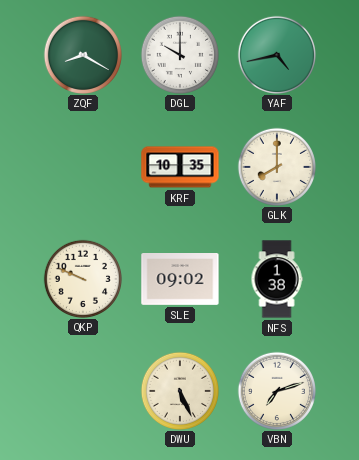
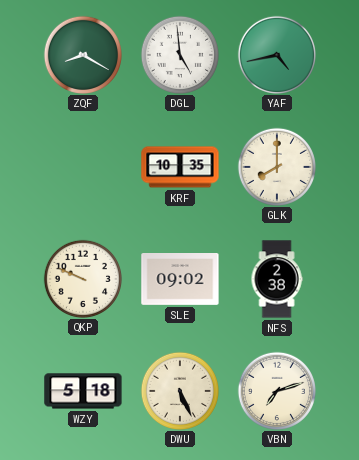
DGL: 10:00 -> 4:59 (179, 54)
NFS: 1:38 -> 2:38 (277, 279)
WZY: none -> 5:18 (83, 391)
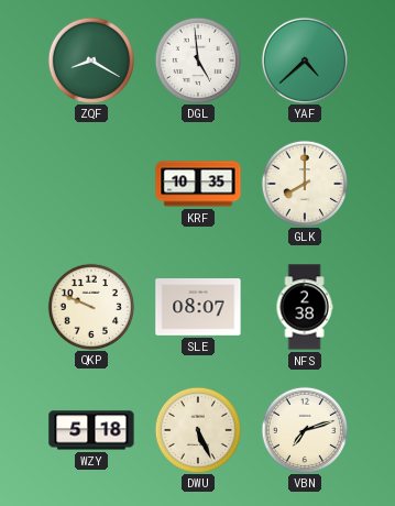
YAF: 4:43 -> 4:38 (304, 59)
SLE: 09:02 -> 08:07 (198, 308)
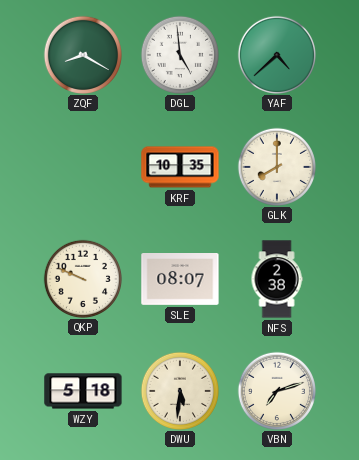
DWU: 5:26 -> 5:31 (179, 390)
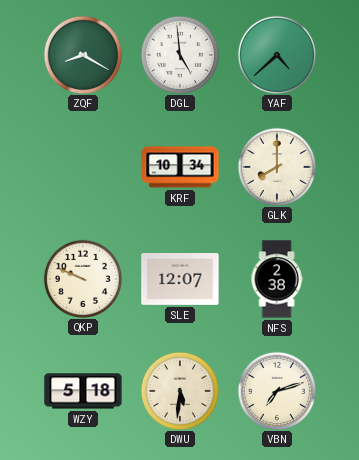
KRF: 10:35 -> 10:34 (180, 167)
SLE: 08:07 -> 12:07 (180, 280)
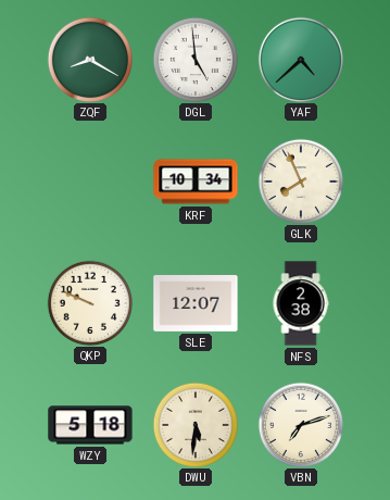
GLK: 8:00 -> 7:56 (300, 180)
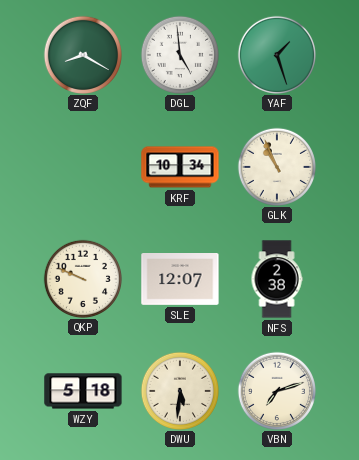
YAF: 4:38 -> 1:27 (276, 54)
GLK: 7:56 -> 10:56 (276, 166)
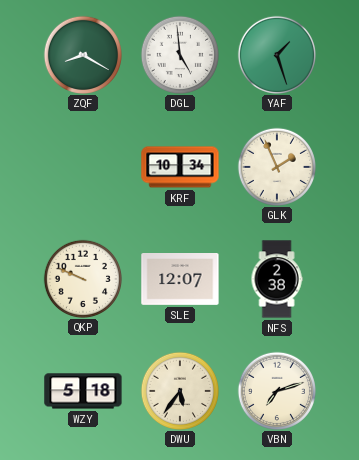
GLK: 10:56 -> 1:56 (276, 166)
DWU: 5:31 -> 5:36 (179, 390)
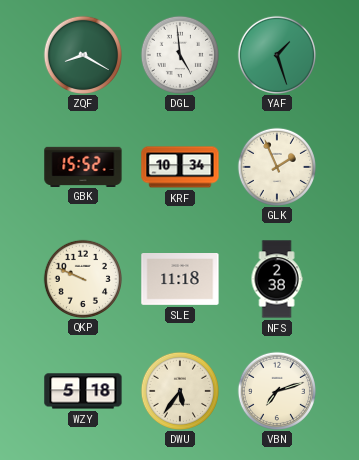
GBK: none -> 15:52 (83, 166)
SLE: 12:07 -> 11:18 (180, 280)
